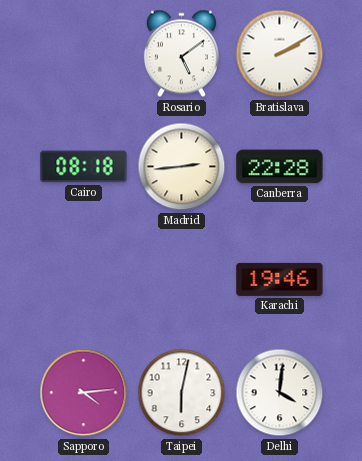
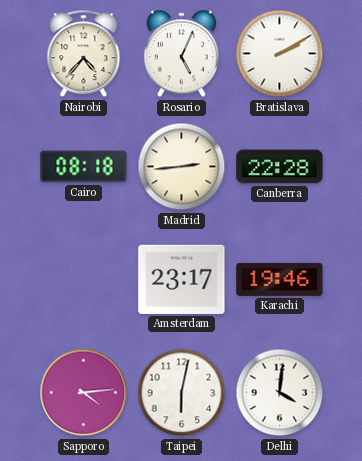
Nairobi: none -> 4:37 (84, 54)
Rosario: 5:09 -> 5:04 (181, 54)
Amsterdam: none -> 23:17 (182, 279)
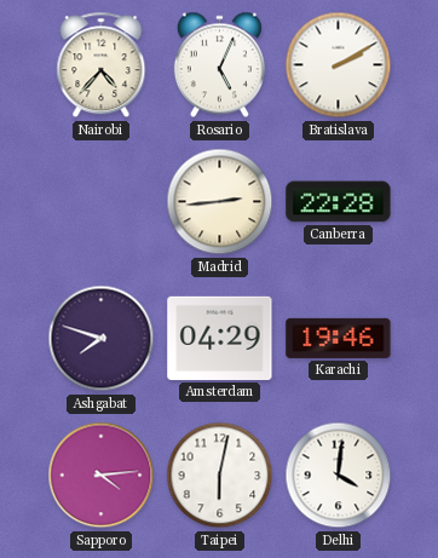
Cairo: 08:18 -> none (84, 167)
Ashgabat: none -> 7:48 (102, 339)
Amsterdam: 23:17 -> 04:29 (220, 338)
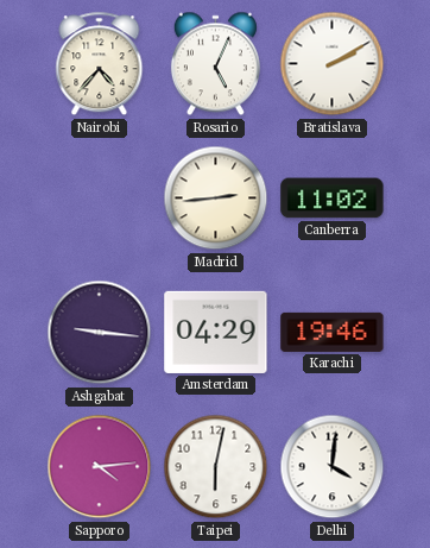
Canberra: 22:28 -> 11:02 (333, 199)
Ashgabat: 7:48 -> 9:16 (100, 333)
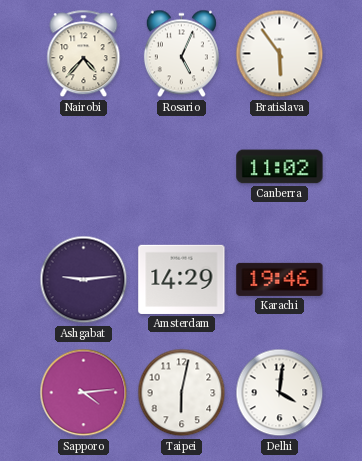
Bratislava: 2:10 -> 5:54 (280, 54)
Madrid: 2:44 -> none (216, 199)
Ashgabat: 9:16 -> 9:14 (84, 280)
Amsterdam: 04:29 -> 14:29 (182, 279)
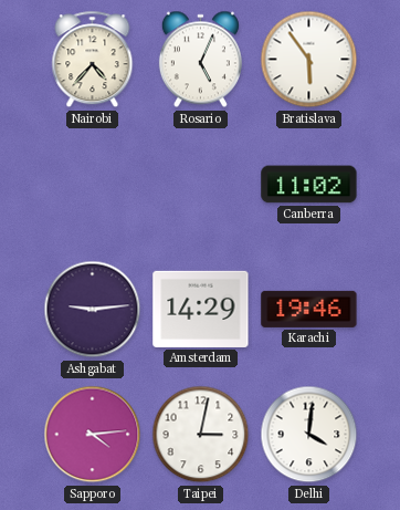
Taipei: 6:02 -> 3:02 (201, 435)
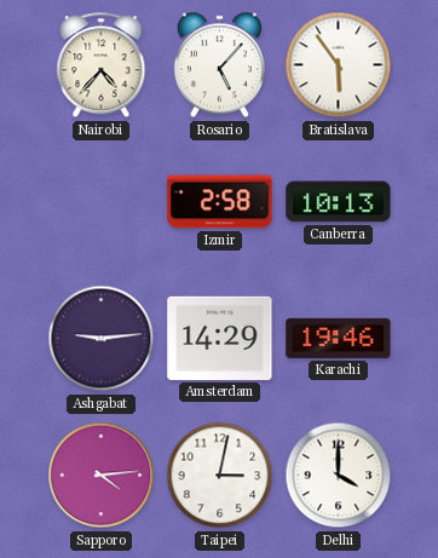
Rosario: 5:04 -> 5:07 (219, 65)
Izmir: none -> 2:58 (220, 202)
Canberra: 11:02 -> 10:13 (339, 202)
Delhi: 4:01 -> 4:00 (339, 476)
